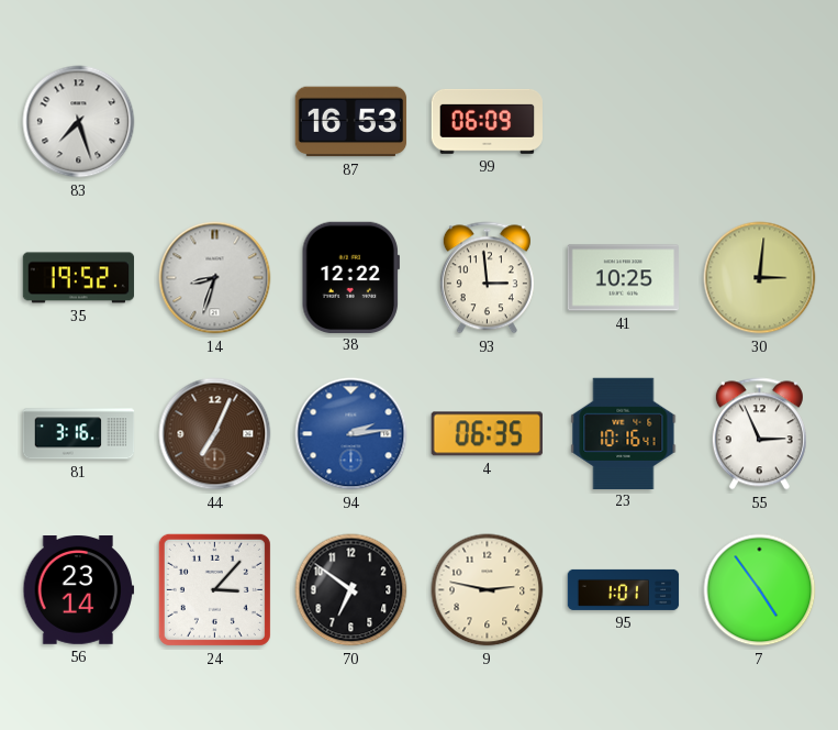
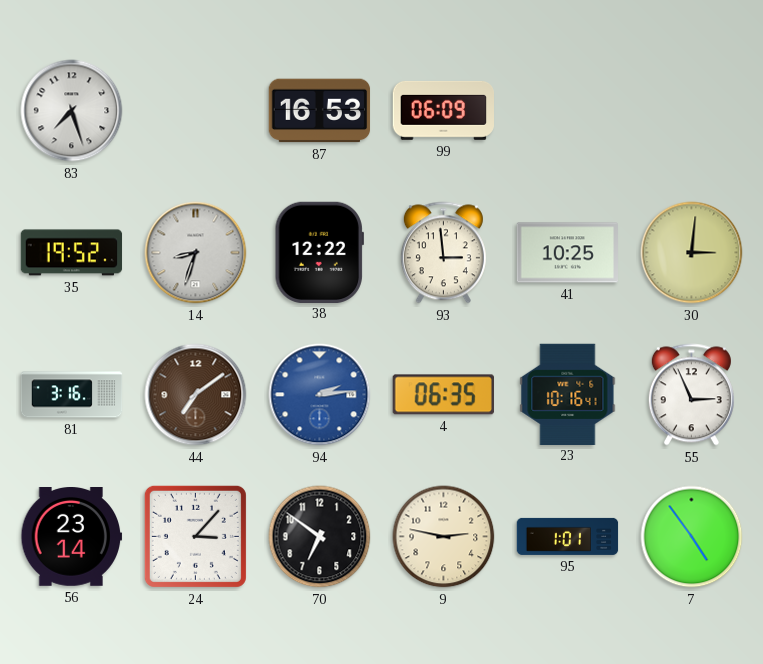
44: 7:04 -> 7:09 (196, 395)
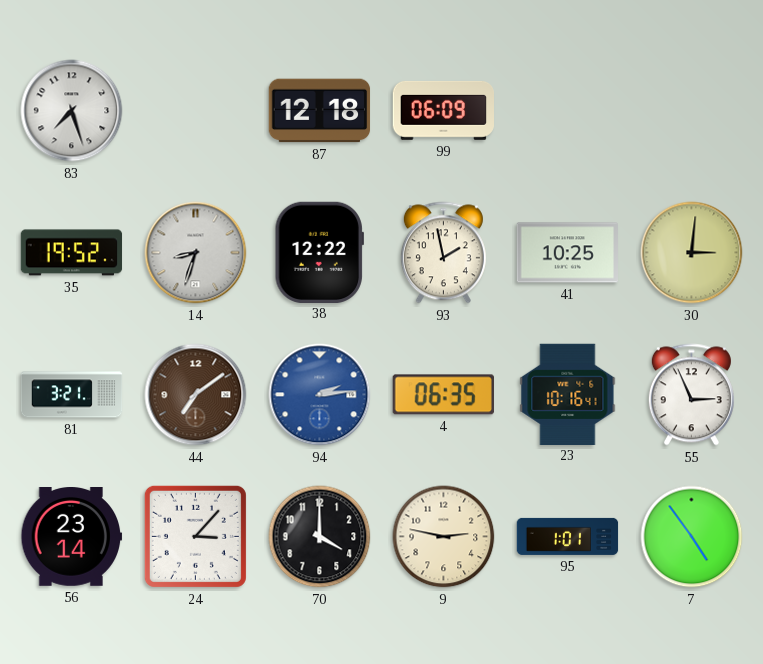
87: 16:53 -> 12:18 (320, 111)
93: 2:59 -> 1:58 (443, 253)
81: 3:16 -> 3:21 (72, 395)
70: 6:51 -> 4:00 (320, 537)
